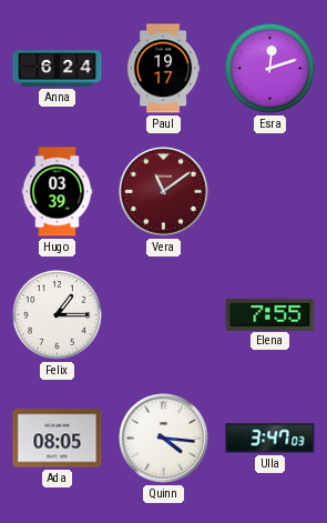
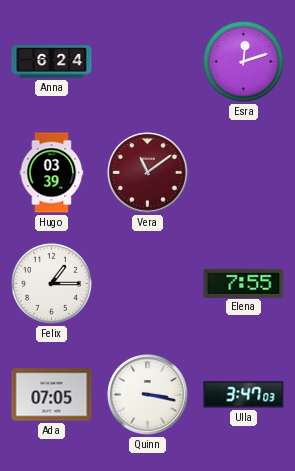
Paul: 19:17 -> none (163, 69)
Ada: 08:05 -> 07:05 (52, 395)
Quinn: 4:16 -> 3:17 (148, 395)
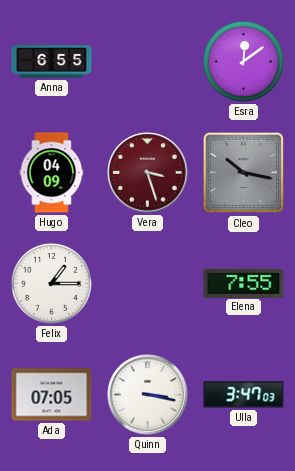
Anna: 6:24 -> 6:55 (52, 62)
Esra: 12:12 -> 12:09 (243, 61)
Hugo: 03:39 -> 04:09 (52, 173)
Vera: 11:09 -> 3:27 (148, 173)
Cleo: none -> 10:17 (244, 173)
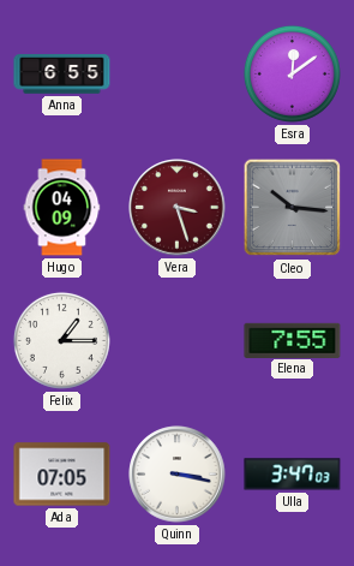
Cleo: 10:17 -> 10:16 (293, 208)
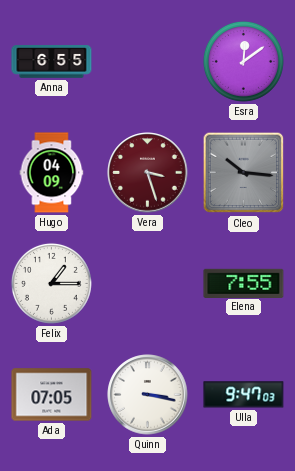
Ulla: 3:47 -> 9:47 (244, 395)
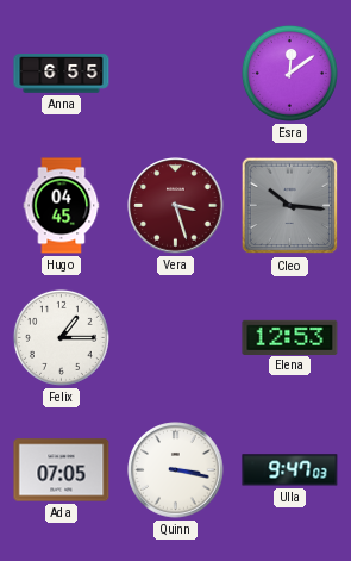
Hugo: 04:09 -> 04:45 (62, 206)
Elena: 7:55 -> 12:53 (290, 337)
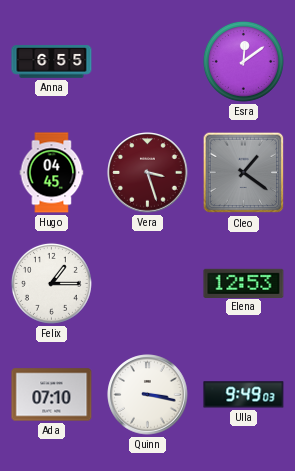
Cleo: 10:16 -> 1:21 (244, 173)
Ada: 07:05 -> 07:10 (52, 395)
Ulla: 9:47 -> 9:49 (244, 395)
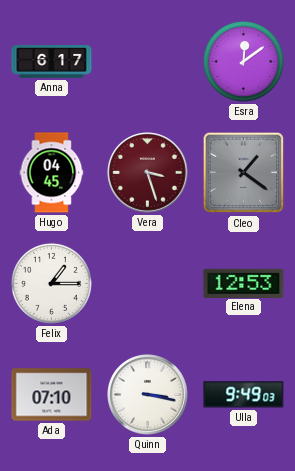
Anna: 6:55 -> 6:17 (52, 62)
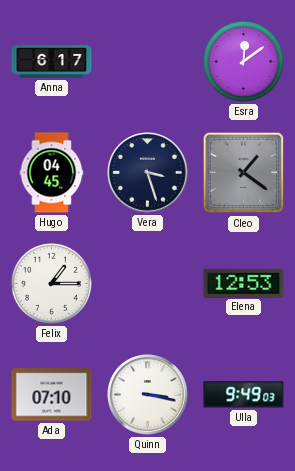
Vera dial: burgundy -> navy (148, 173)
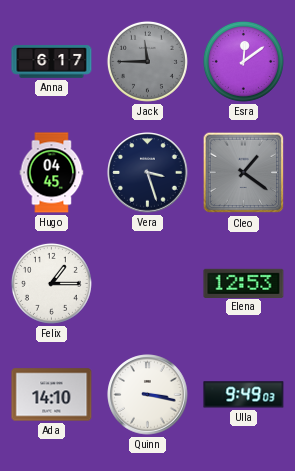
Jack: none -> 11:45 (147, 61)
Ada: 07:10 -> 14:10 (52, 395)
